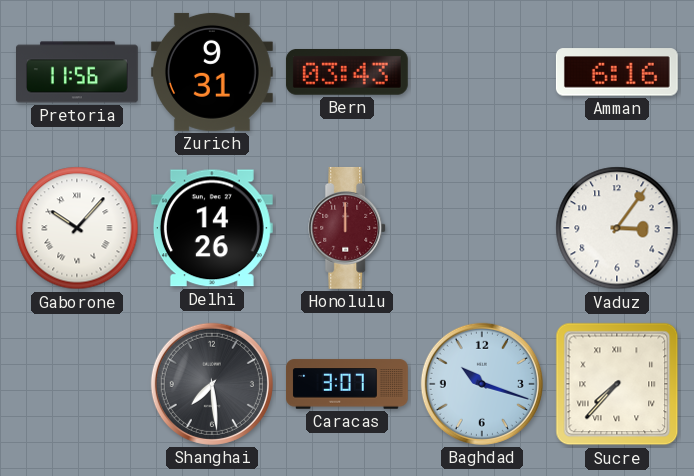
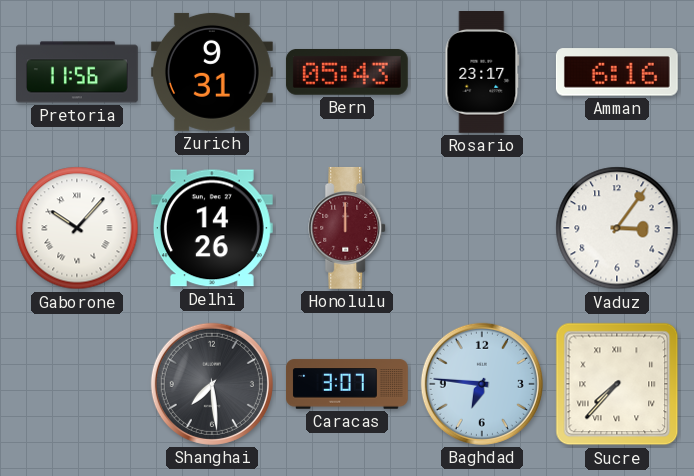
Bern: 03:43 -> 05:43 (347, 73)
Rosario: none -> 23:17 (482, 73)
Baghdad: 10:18 -> 6:46 (482, 384)
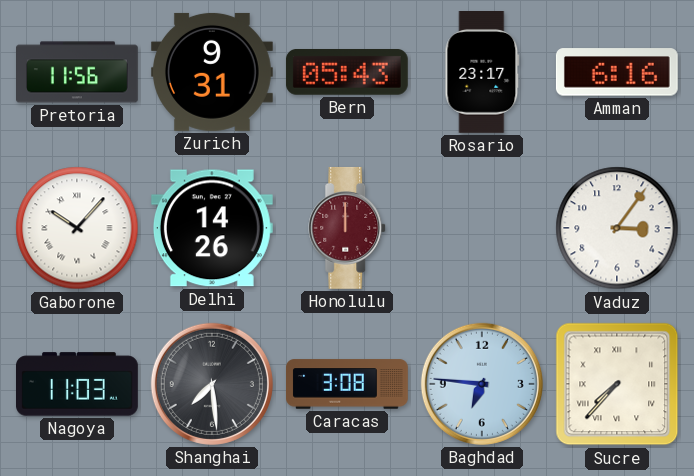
Nagoya: none -> 11:03 (78, 384)
Caracas: 3:07 -> 3:08 (348, 384)
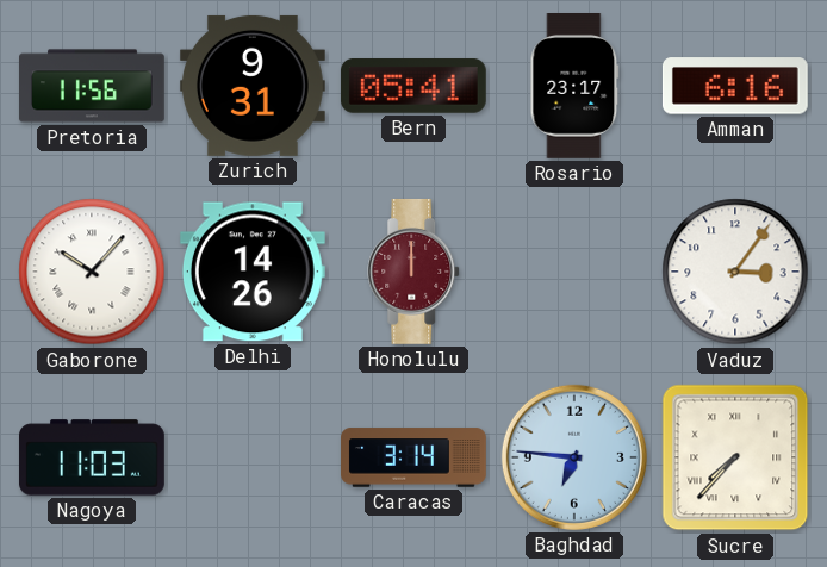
Bern: 05:43 -> 05:41 (413, 87)
Shanghai: 7:29 -> none (212, 384)
Caracas: 3:08 -> 3:14 (415, 457)
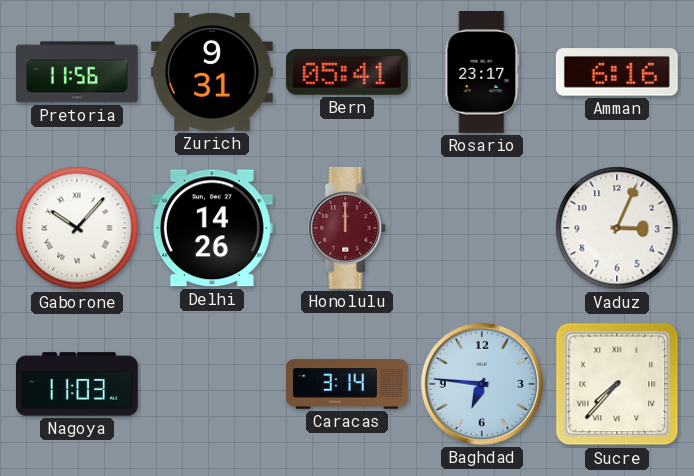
Vaduz: 3:06 -> 3:04 (617, 228)
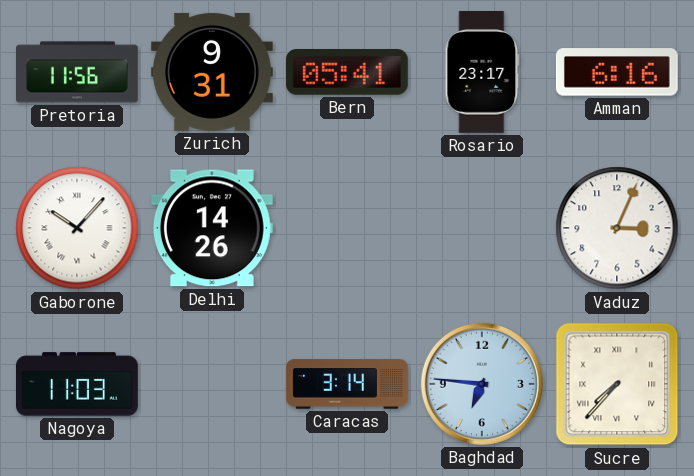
Honolulu: 12:00 -> none (348, 228)
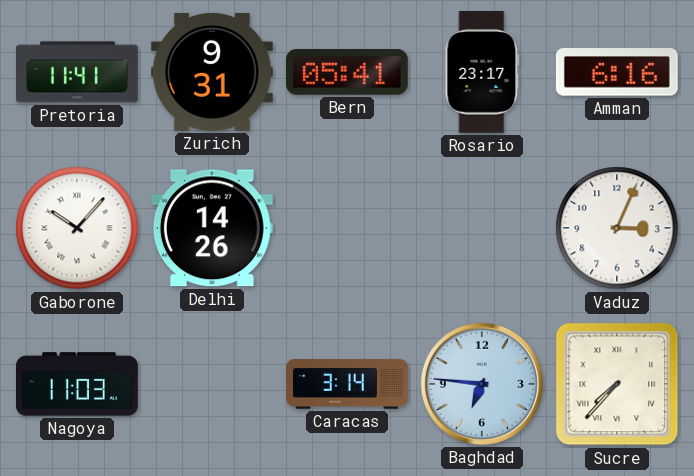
Pretoria: 11:56 -> 11:41 (78, 72)
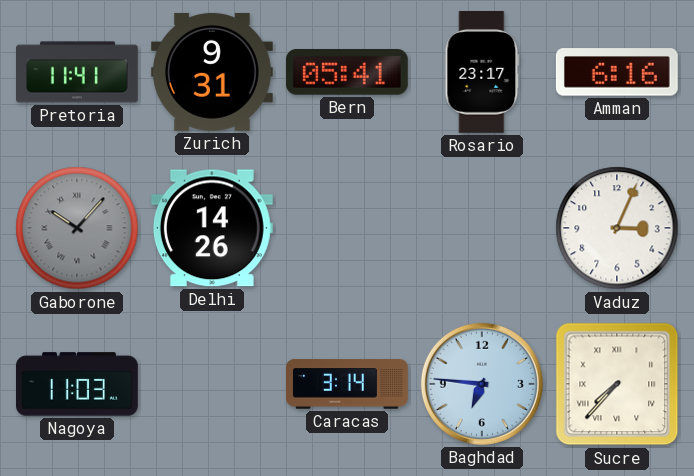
Gaborone dial: white -> grey (77, 228)
